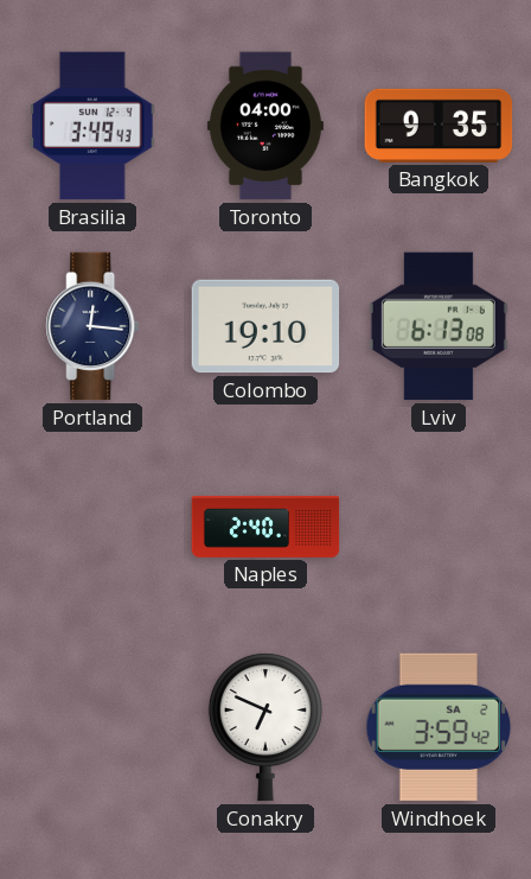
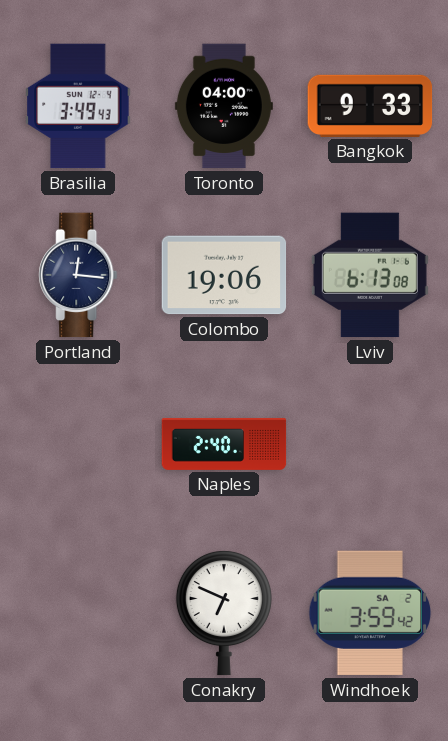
Bangkok: 9:35 -> 9:33 (370, 106)
Colombo: 19:10 -> 19:06 (224, 275)
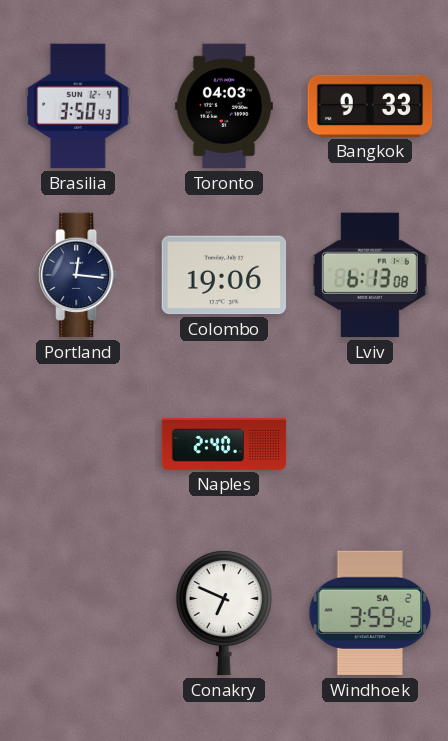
Brasilia: 3:49 -> 3:50 (78, 106)
Toronto: 04:00 -> 04:03 (224, 106)
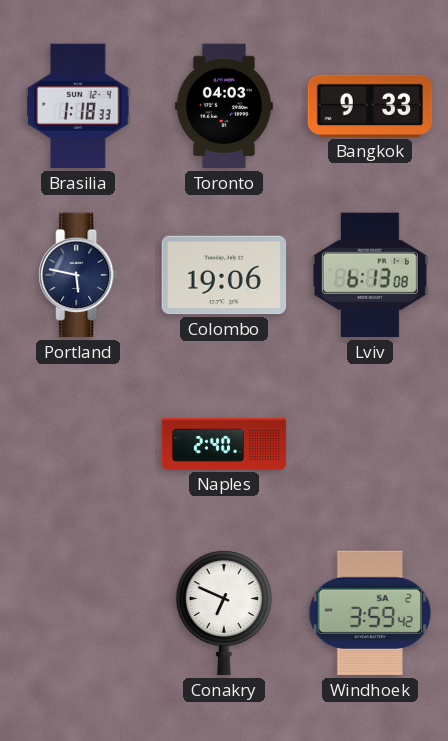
Brasilia: 3:50 -> 1:18 (78, 106)
Portland: 12:16 -> 5:47 (78, 275)
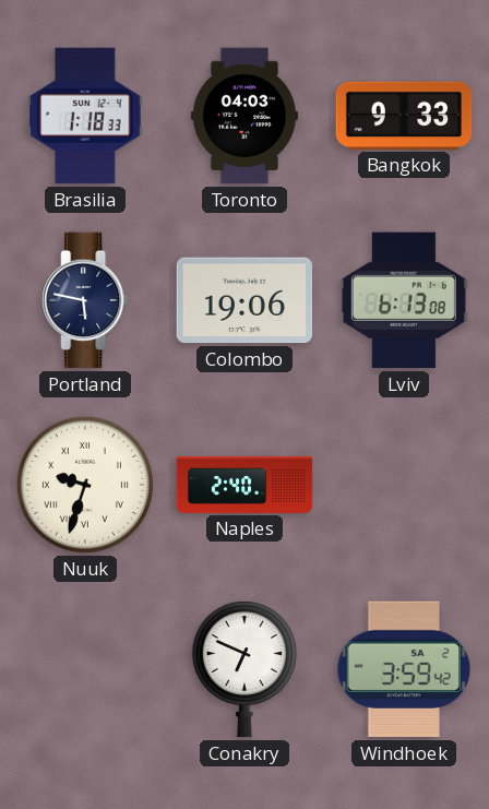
Nuuk: none -> 9:33 (85, 485)
